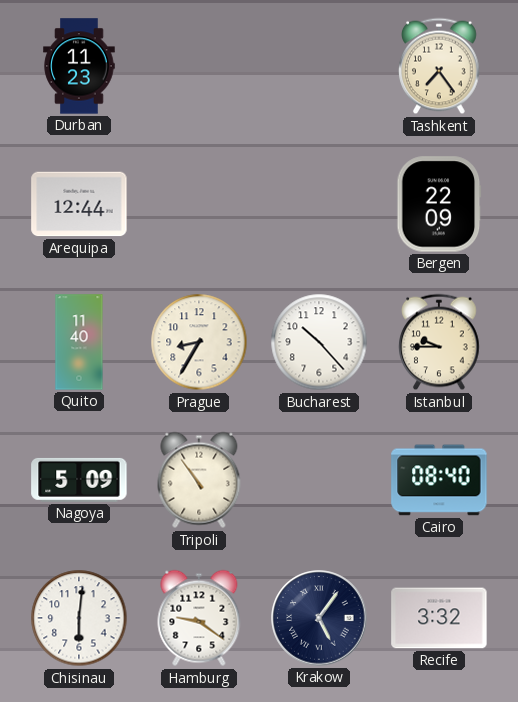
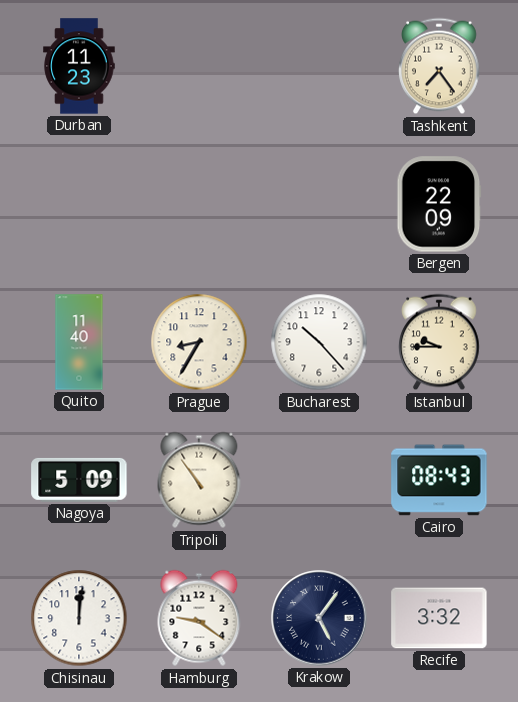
Arequipa: 12:44 -> none (79, 204)
Cairo: 08:40 -> 08:43 (439, 480)
Chisinau: 6:01 -> 12:01 (79, 618)
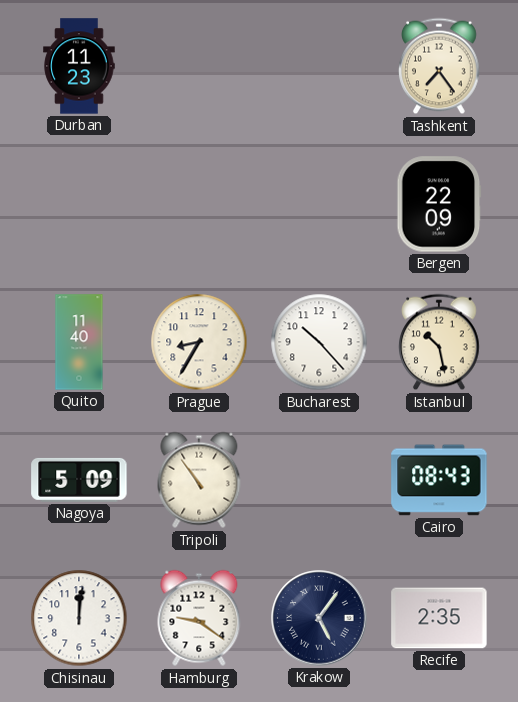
Istanbul: 9:45 -> 10:28 (440, 342)
Recife: 3:32 -> 2:35 (439, 618)
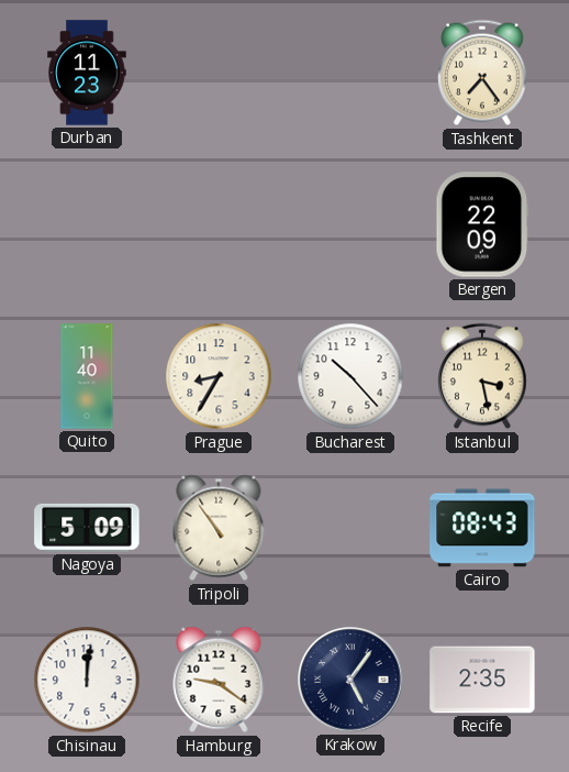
Istanbul: 10:28 -> 3:28 (483, 376)
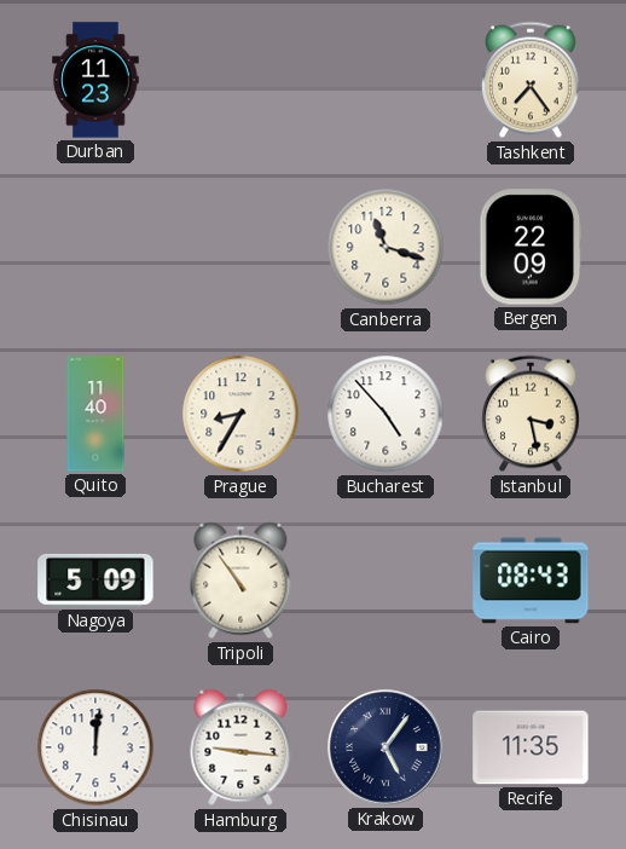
Canberra: none -> 11:18 (386, 247)
Bucharest: 10:23 -> 4:53 (386, 414)
Hamburg: 9:21 -> 9:16 (240, 747)
Recife: 2:35 -> 11:35 (531, 747)
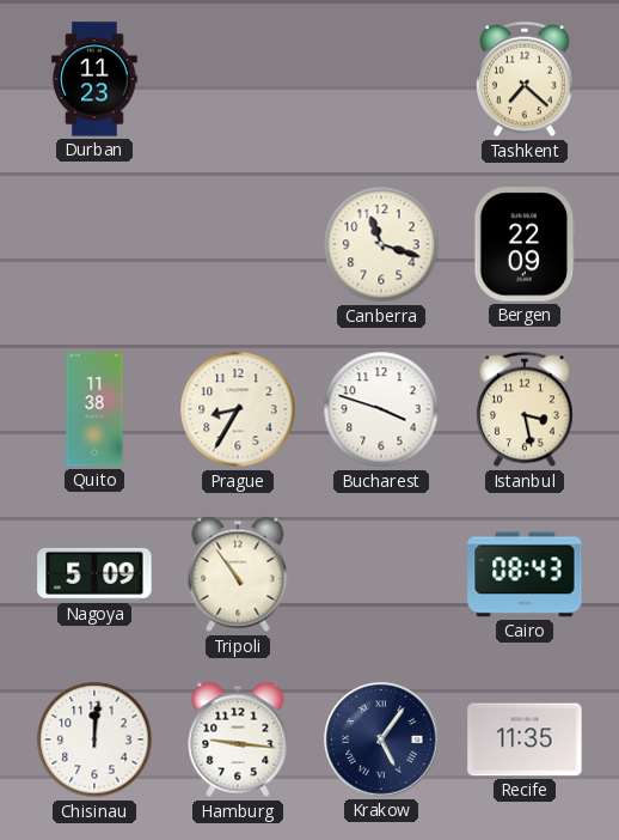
Tashkent: 7:24 -> 7:22 (526, 79)
Quito: 11:40 -> 11:38 (94, 409)
Bucharest: 4:53 -> 3:48 (381, 409)
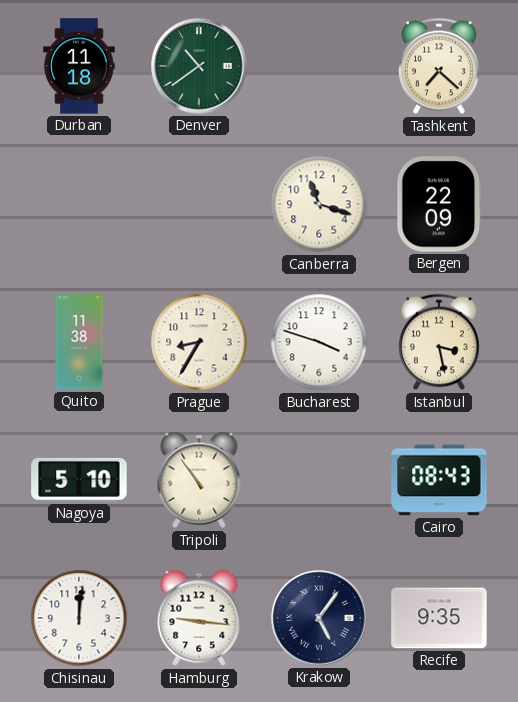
Durban: 11:23 -> 11:18 (79, 66)
Denver: none -> 10:39 (199, 66)
Nagoya: 5:09 -> 5:10 (79, 480)
Recife: 11:35 -> 9:35 (439, 618)
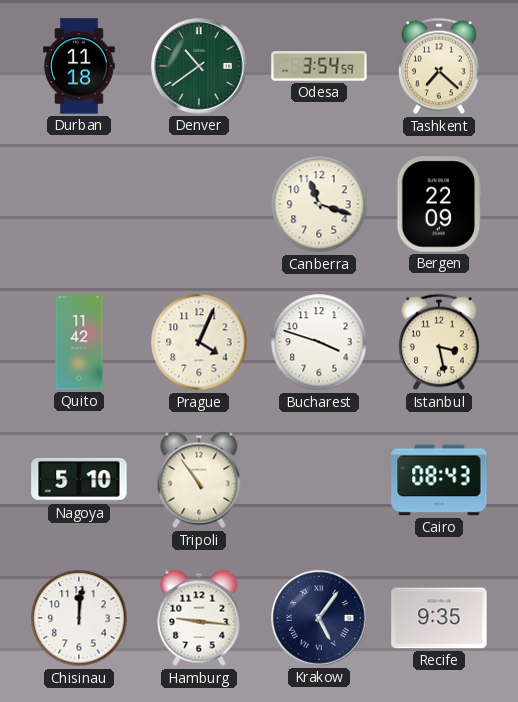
Odesa: none -> 3:54 (319, 66)
Quito: 11:38 -> 11:42 (79, 342)
Prague: 8:35 -> 4:04 (199, 342)
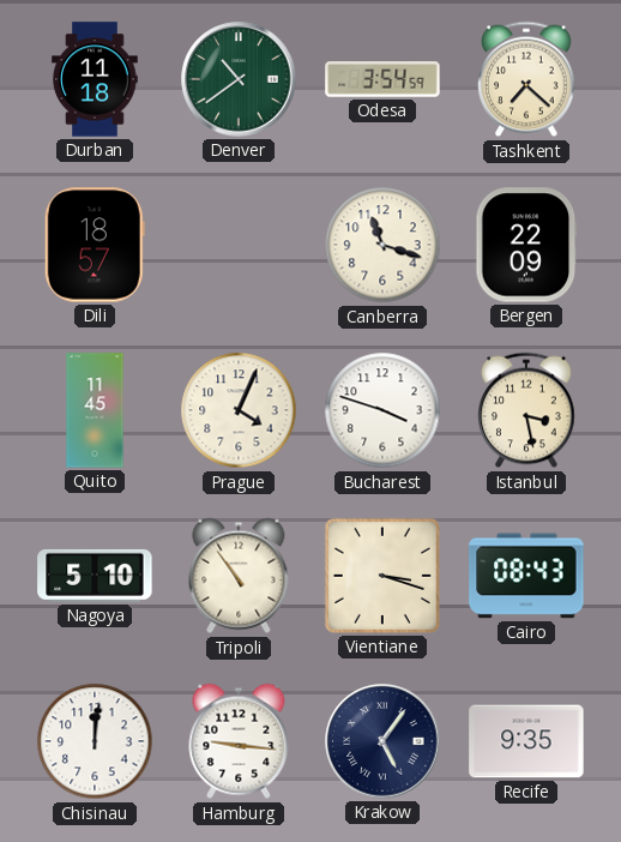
Dili: none -> 18:57 (95, 245)
Quito: 11:42 -> 11:45 (95, 410)
Vientiane: none -> 3:18 (382, 576)
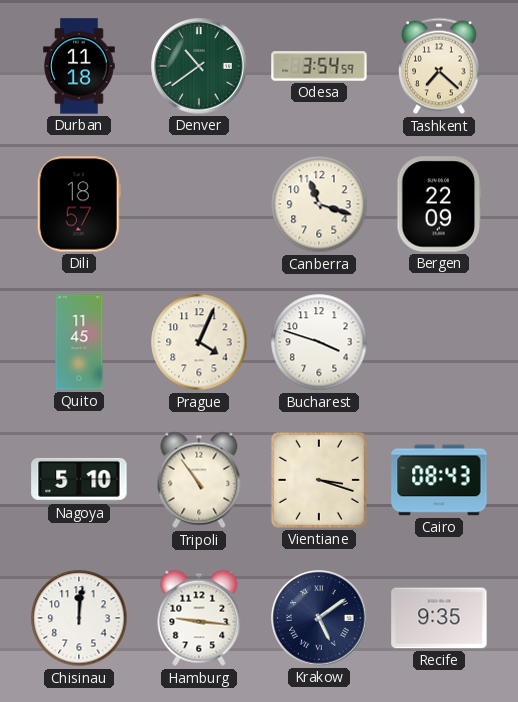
Istanbul: 3:28 -> none (527, 410)
Krakow: 5:06 -> 5:09 (319, 618)
